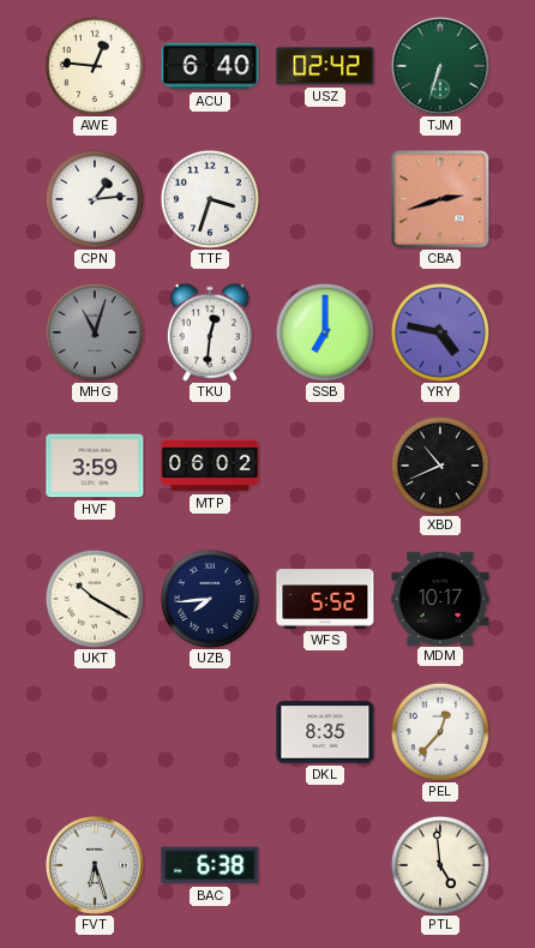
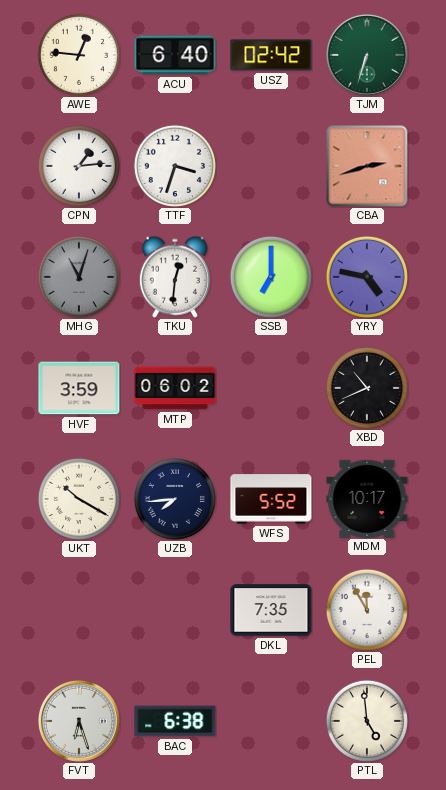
DKL: 8:35 -> 7:35 (271, 610)
PEL: 12:37 -> 11:55 (367, 610)
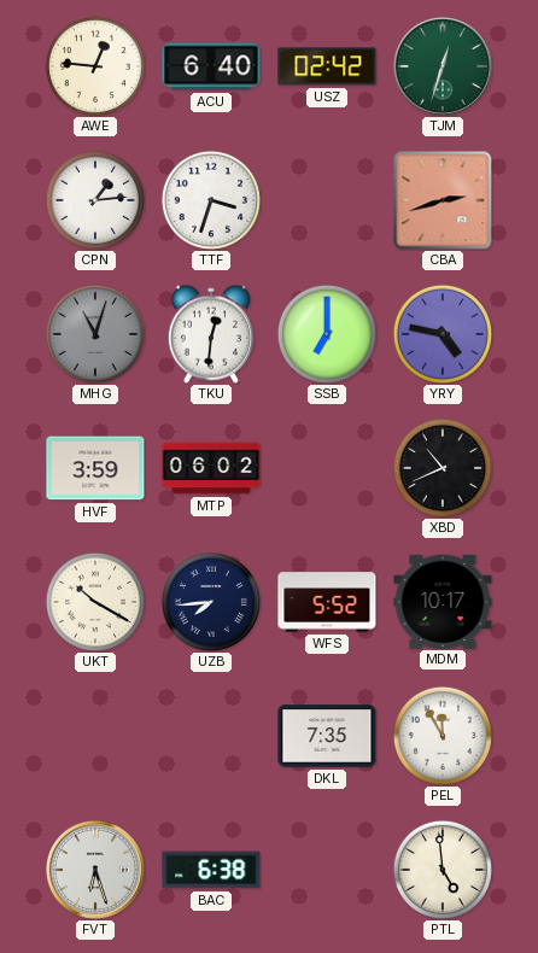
TJM: 6:33 -> 12:33 (443, 66)
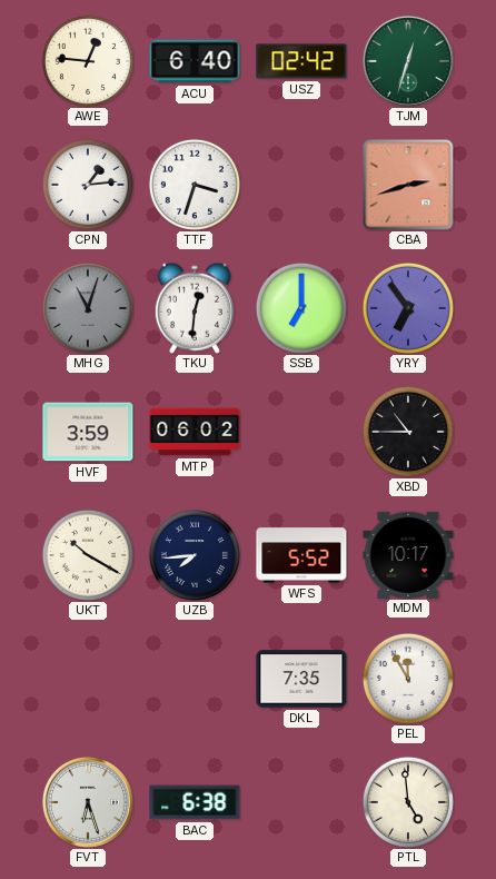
YRY: 4:47 -> 6:54 (408, 308)
XBD: 10:41 -> 10:45 (408, 432)
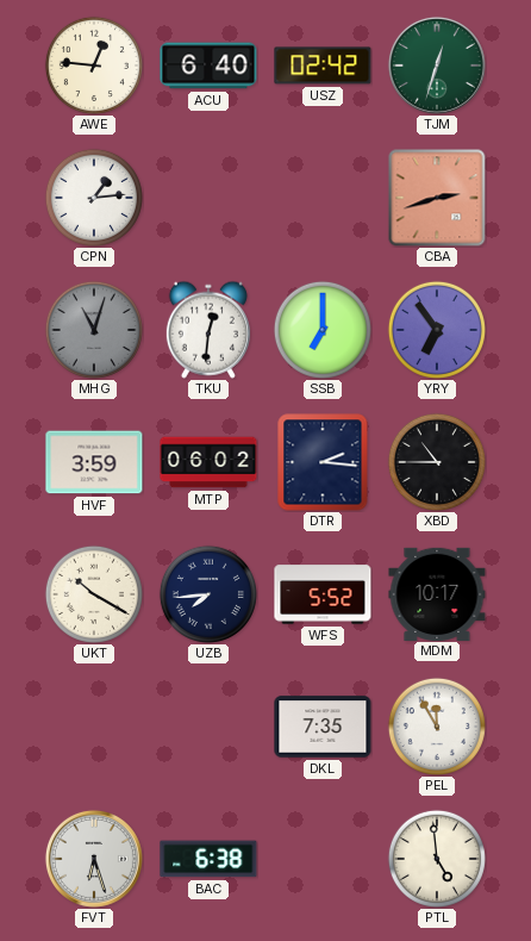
TTF: 3:33 -> none (195, 185)
DTR: none -> 2:16 (323, 462)
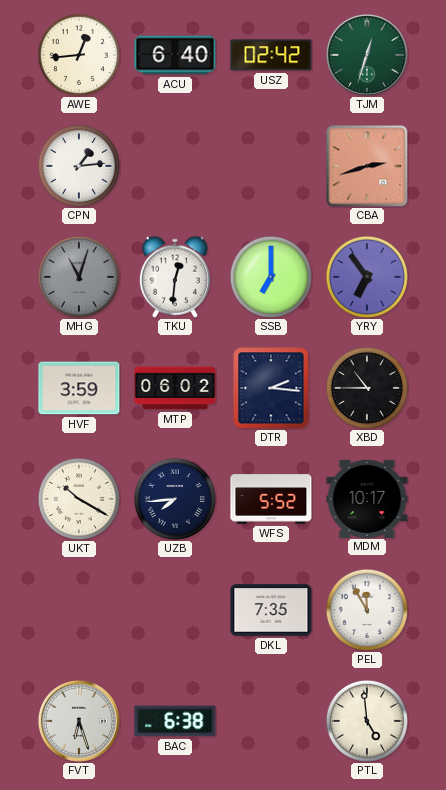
AWE: 12:46 -> 12:44 (79, 55)
